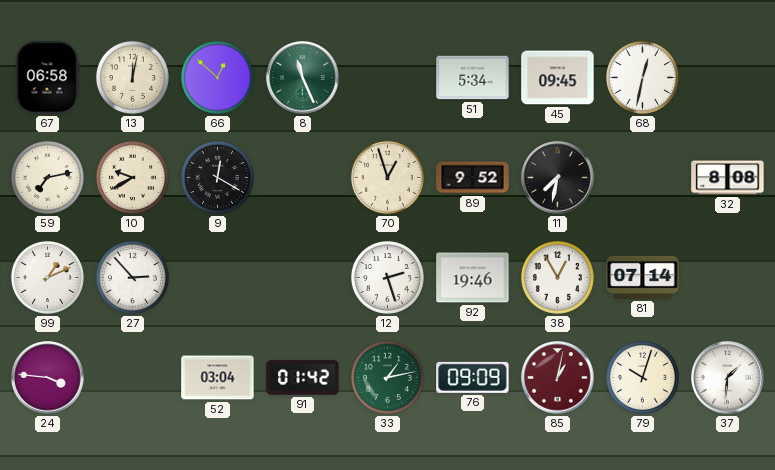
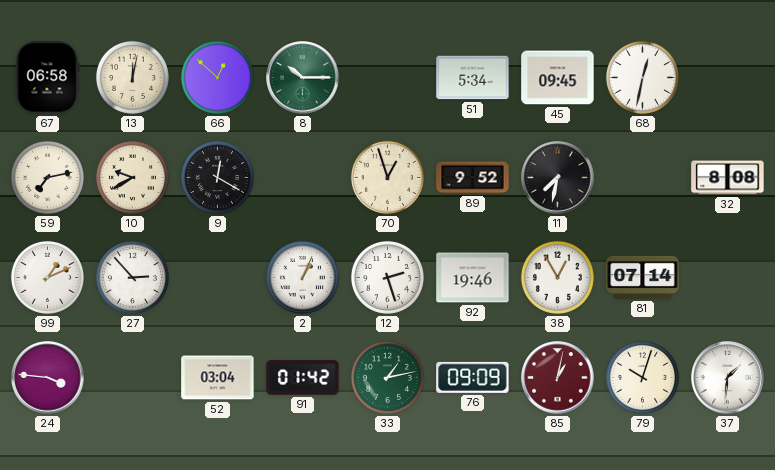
8: 11:26 -> 10:15 (303, 78)
2: none -> 1:04 (302, 277)
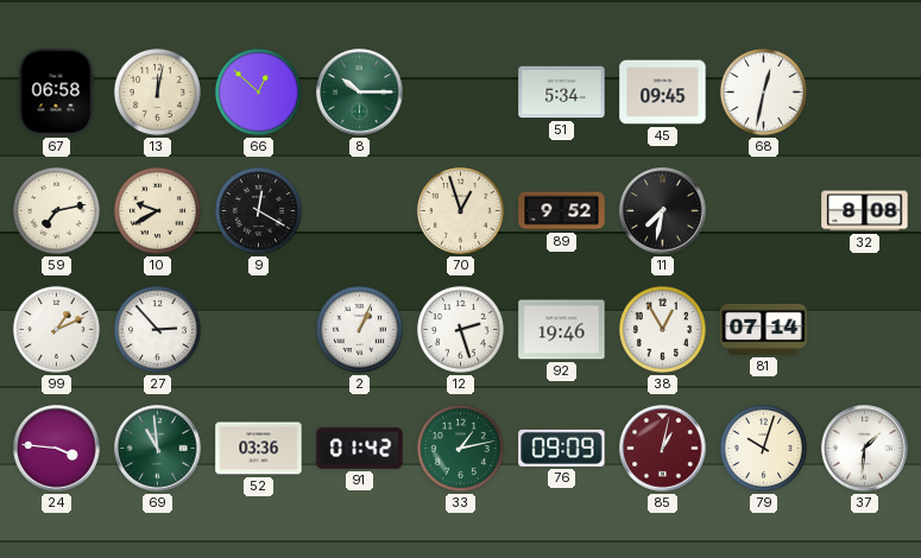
69: none -> 10:59 (158, 449)
52: 03:04 -> 03:36 (259, 449)
